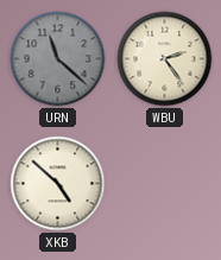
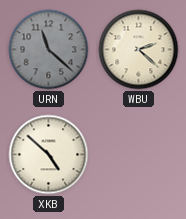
WBU: 2:24 -> 2:22 (139, 50)
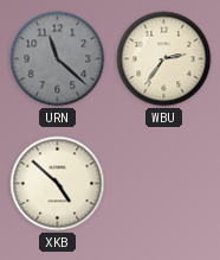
WBU: 2:22 -> 2:36 (164, 59)
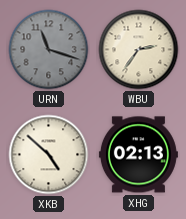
URN: 11:22 -> 11:18 (49, 50)
XHG: none -> 02:13 (138, 155)
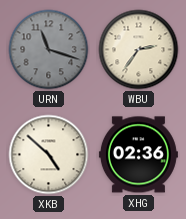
XHG: 02:13 -> 02:36 (138, 155)
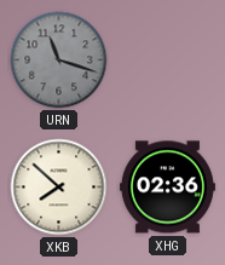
WBU: 2:36 -> none (139, 50)
XKB: 4:52 -> 7:52 (59, 188)
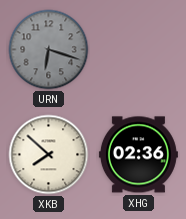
URN: 11:18 -> 6:18 (49, 50)
